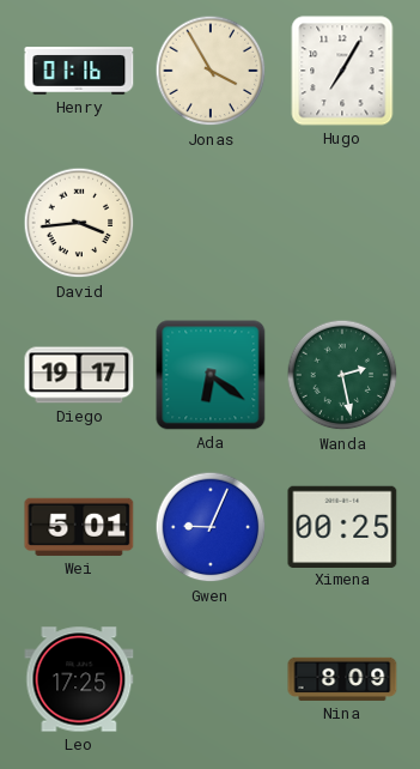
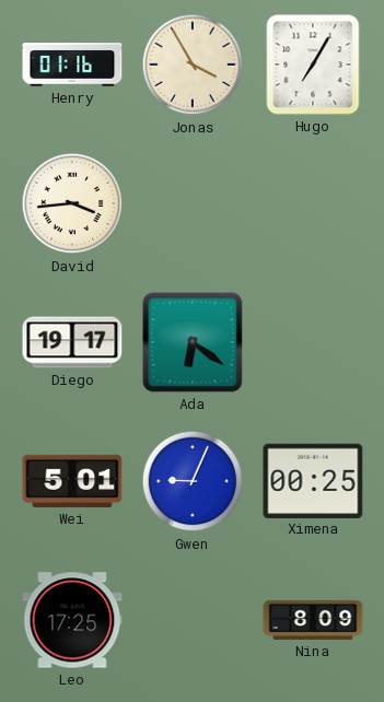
Wanda: 2:28 -> none (342, 375)
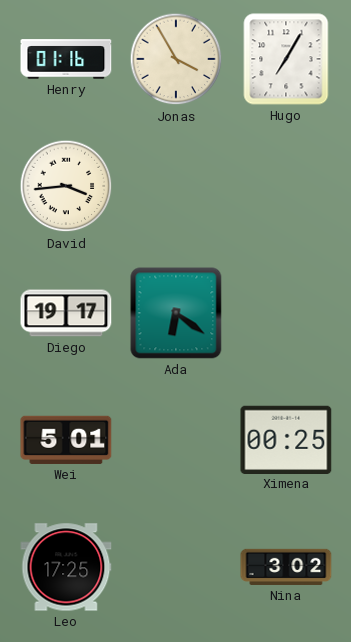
Gwen: 9:04 -> none (193, 481)
Nina: 8:09 -> 3:02 (286, 567)
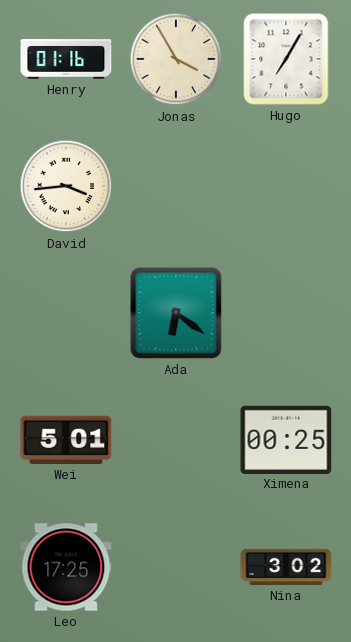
Diego: 19:17 -> none (66, 313)
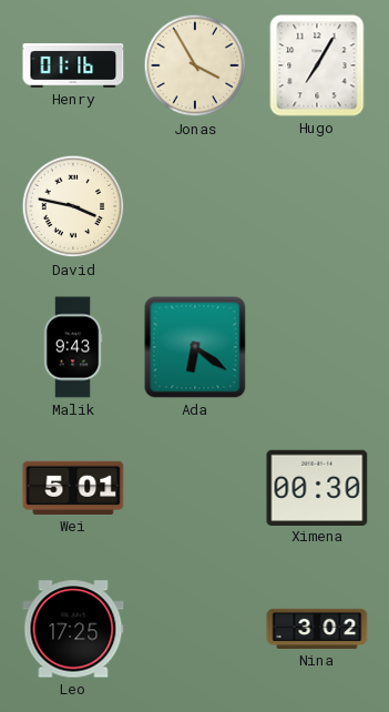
David: 3:44 -> 3:47 (73, 206)
Malik: none -> 9:43 (73, 347)
Ximena: 00:25 -> 00:30 (317, 487)
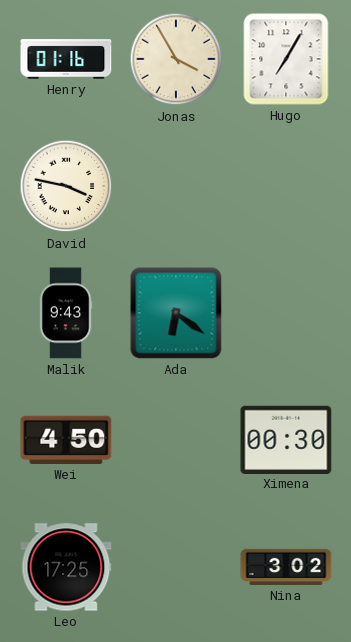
Wei: 5:01 -> 4:50 (66, 440)
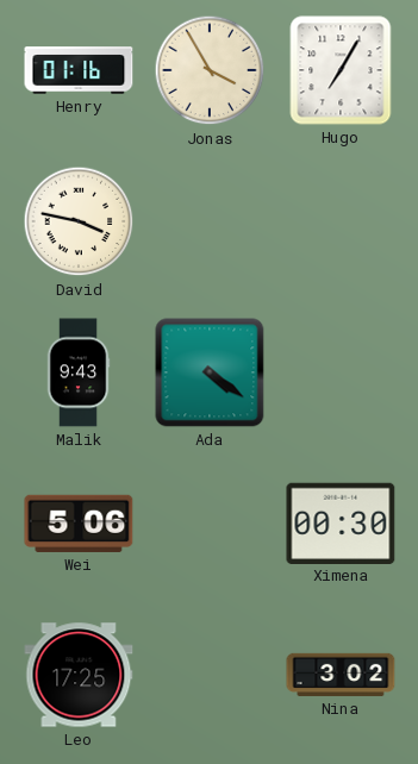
Ada: 6:21 -> 4:21 (210, 372)
Wei: 4:50 -> 5:06 (79, 524)
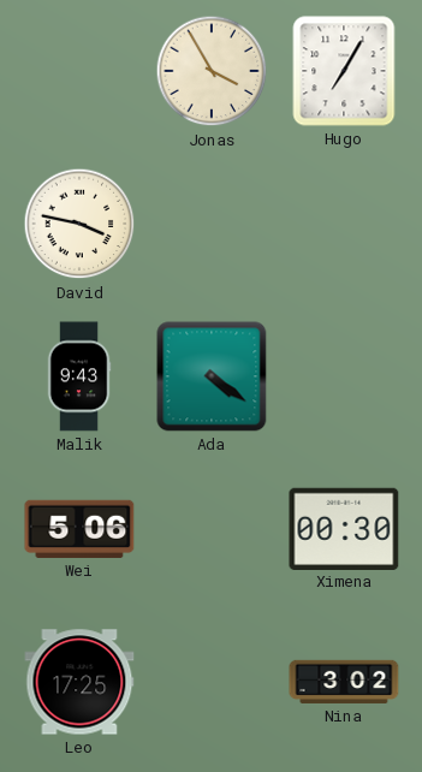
Henry: 01:16 -> none (79, 70)
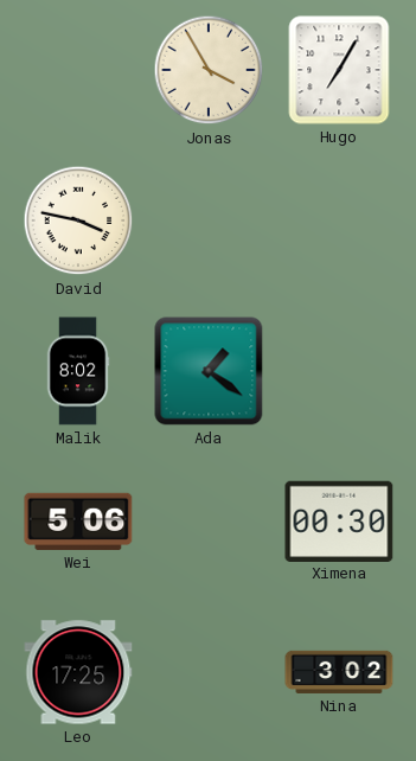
Malik: 9:43 -> 8:02 (78, 371)
Ada: 4:21 -> 1:21 (209, 371)
